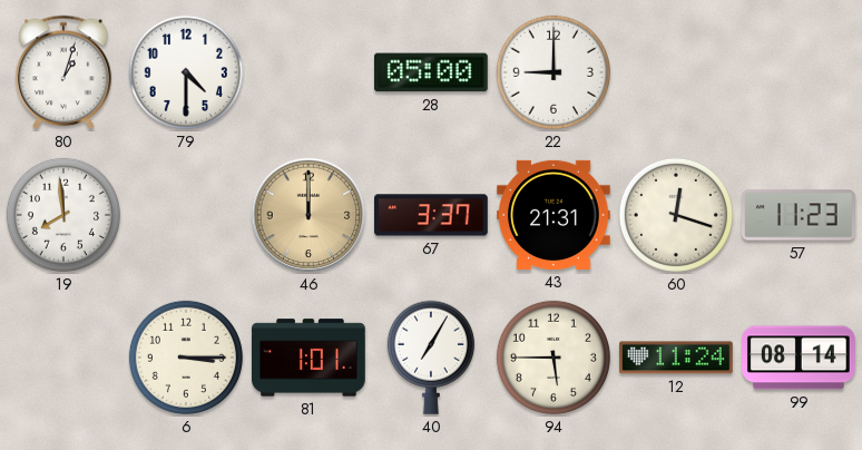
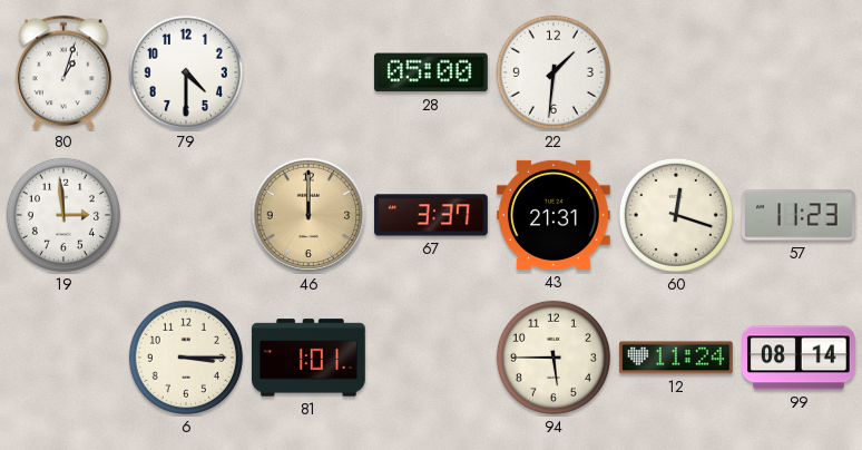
22: 9:00 -> 1:31 (554, 72)
19: 7:59 -> 2:59 (63, 215)
40: 7:05 -> none (431, 358)
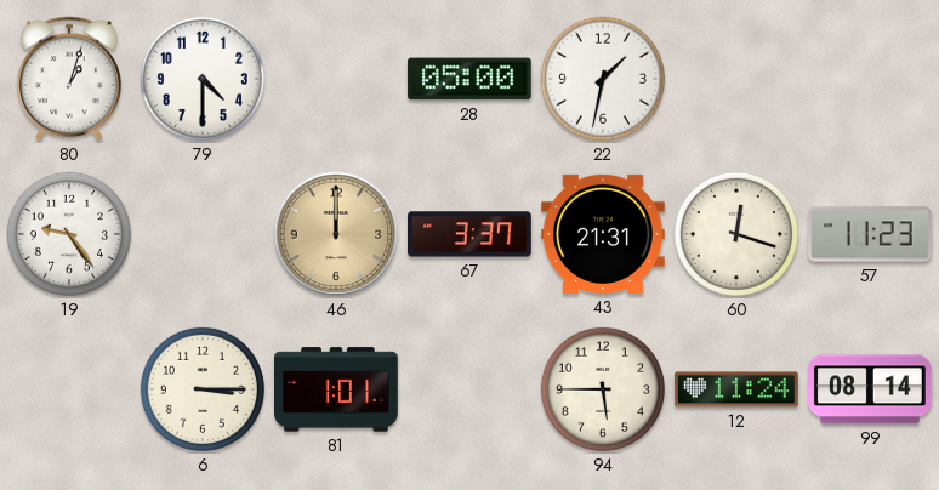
22: 1:31 -> 1:32 (603, 79)
19: 2:59 -> 9:24 (69, 234)
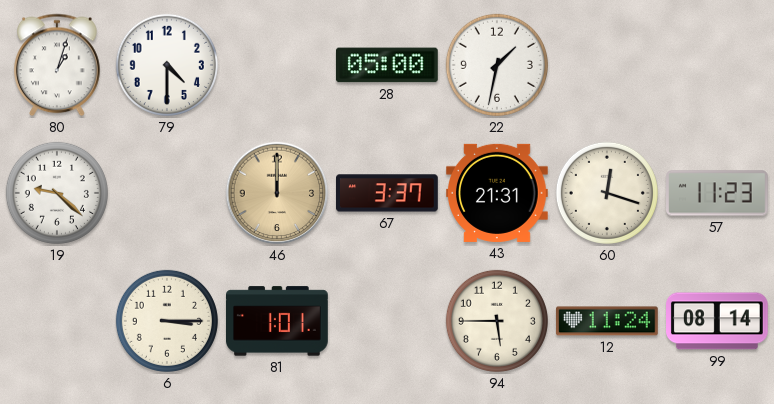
19: 9:24 -> 9:22 (57, 193)
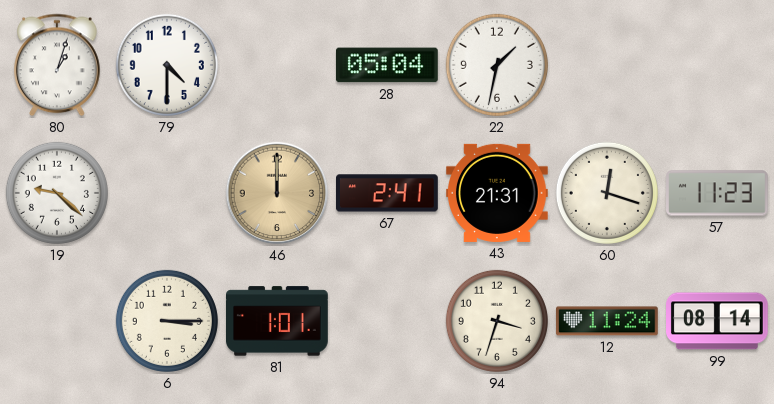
28: 05:00 -> 05:04 (387, 65)
67: 3:37 -> 2:41 (388, 193)
94: 5:45 -> 3:33 (497, 321)
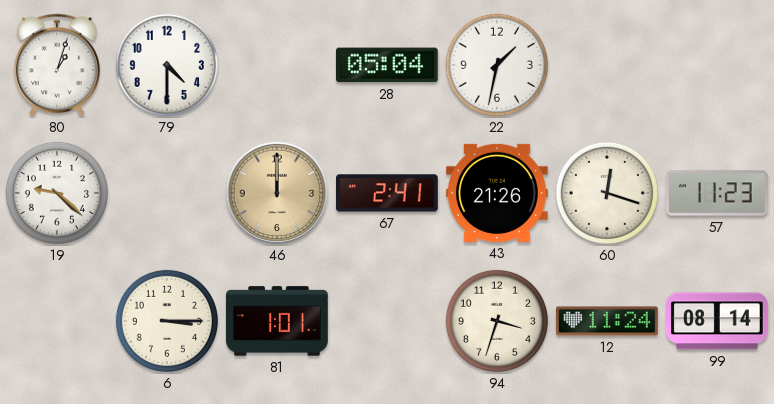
43: 21:31 -> 21:26 (498, 193)
